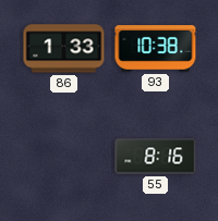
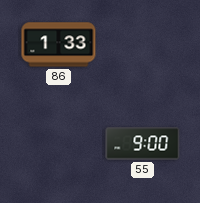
93: 10:38 -> none (156, 49)
55: 8:16 -> 9:00 (143, 144)
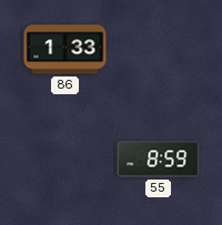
55: 9:00 -> 8:59 (159, 160)
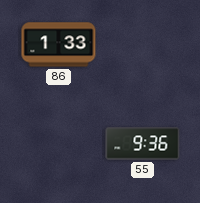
55: 8:59 -> 9:36 (143, 144)
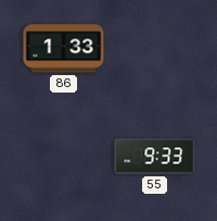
55: 9:36 -> 9:33 (155, 157)
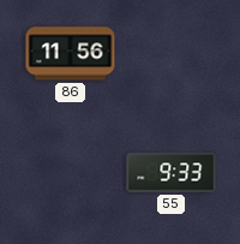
86: 1:33 -> 11:56 (71, 54)
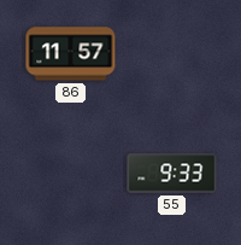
86: 11:56 -> 11:57 (71, 54)
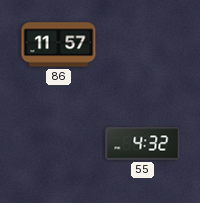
55: 9:33 -> 4:32 (143, 144)
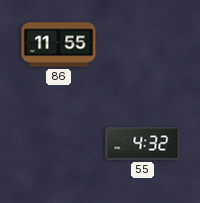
86: 11:57 -> 11:55 (59, 45)
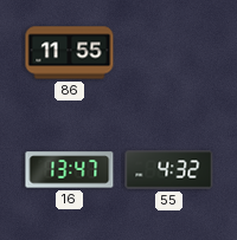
16: none -> 13:47 (70, 170)
